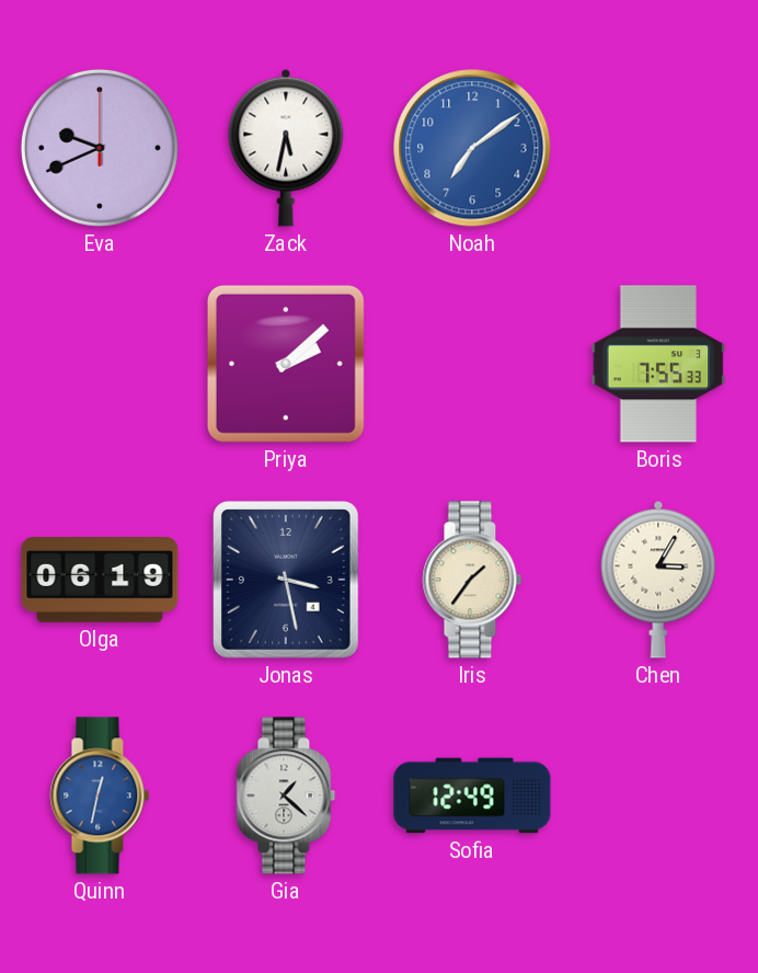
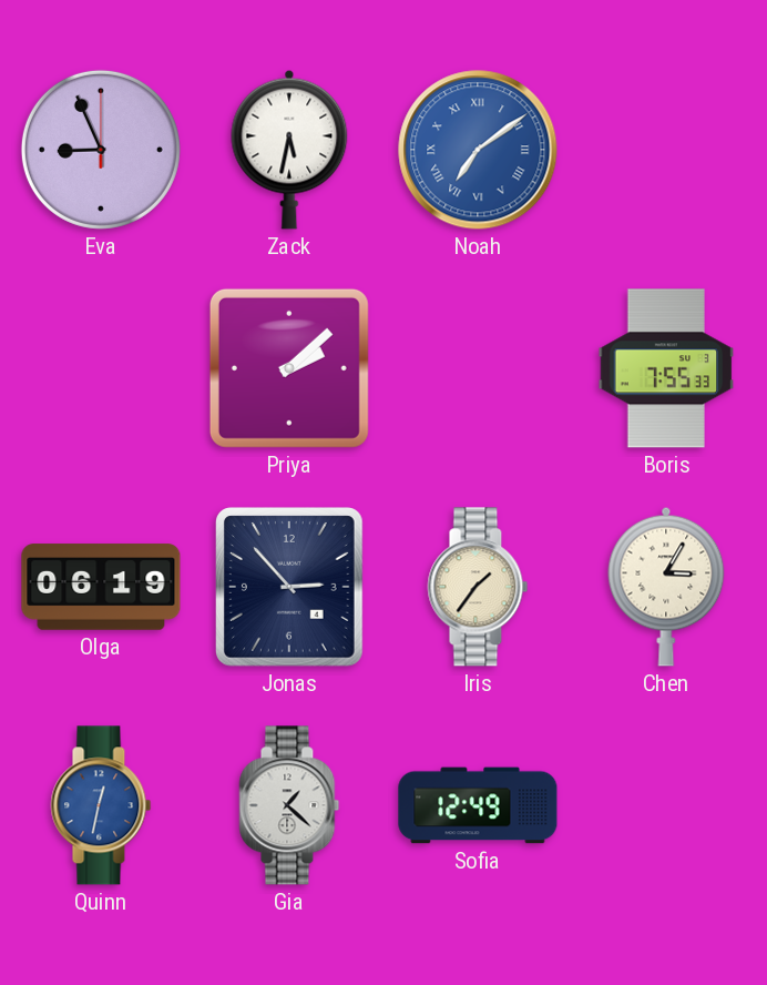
Eva: 9:41 -> 8:56 (101, 150)
Noah numerals: Arabic -> Roman (478, 150)
Jonas: 3:28 -> 2:53 (290, 587)
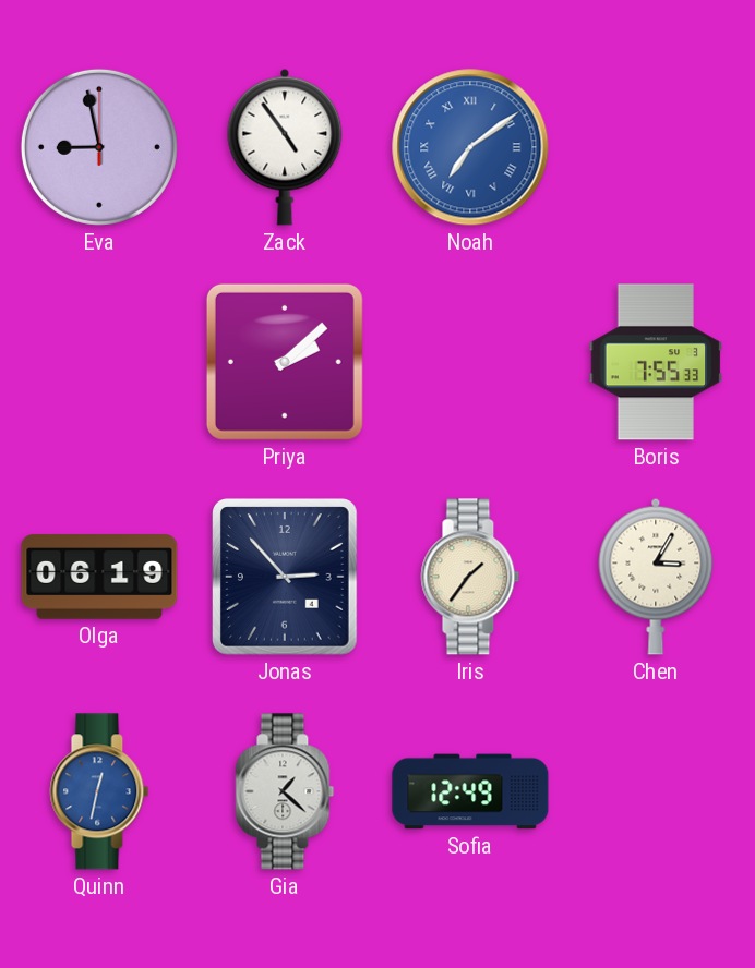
Eva: 8:56 -> 8:58 (99, 147)
Zack: 5:32 -> 4:54 (285, 147)
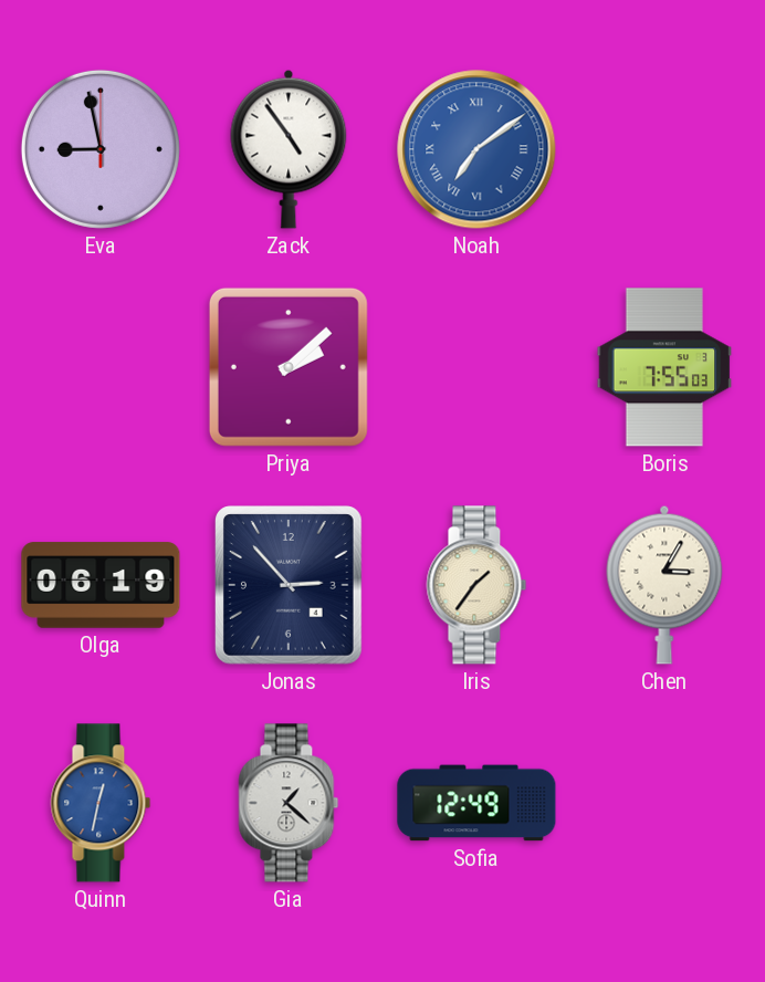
Boris: 7:55:33 -> 7:55:03 (664, 367)
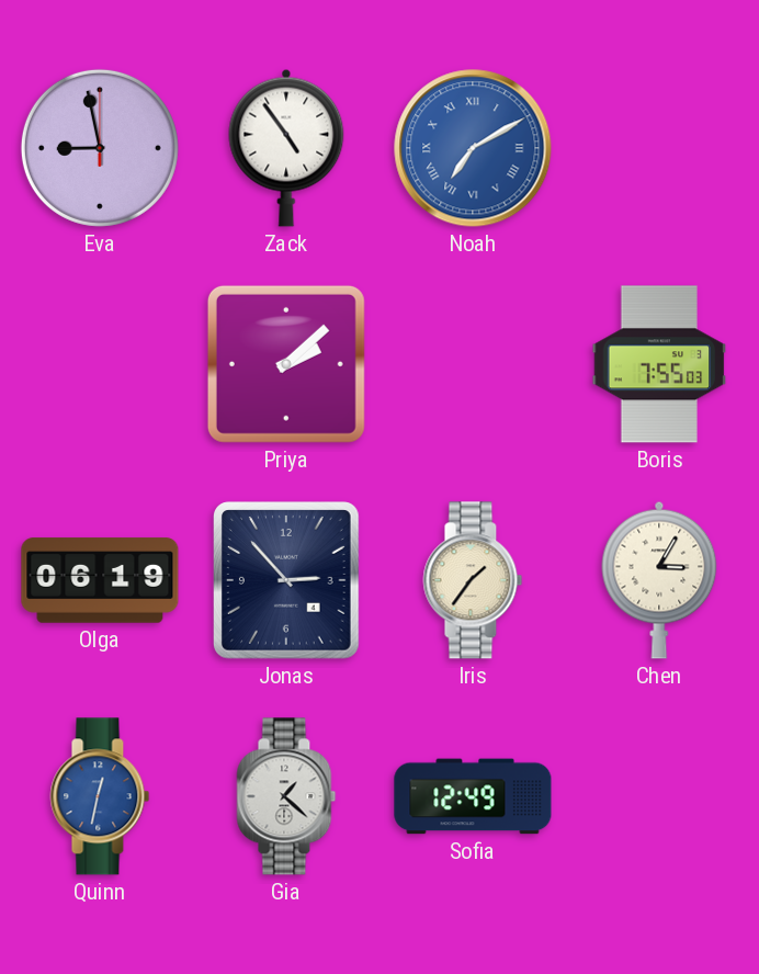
Noah: 7:09 -> 7:10 (473, 148)
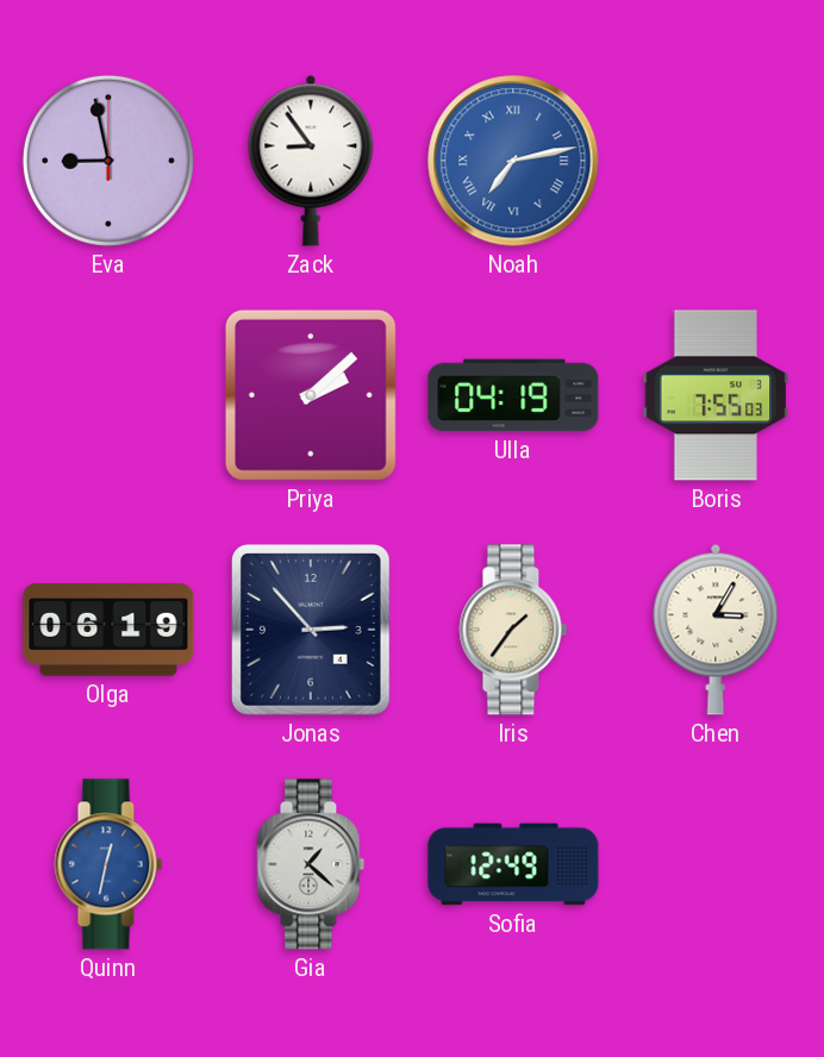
Zack: 4:54 -> 8:54 (311, 161)
Noah: 7:10 -> 7:13 (513, 161)
Ulla: none -> 04:19 (513, 395)
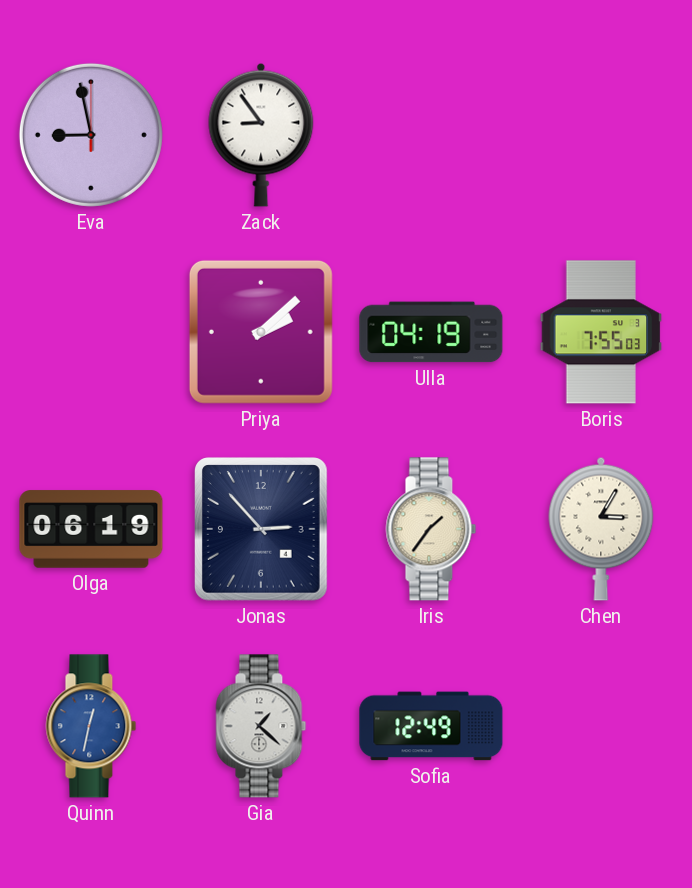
Noah: 7:13 -> none (513, 161)
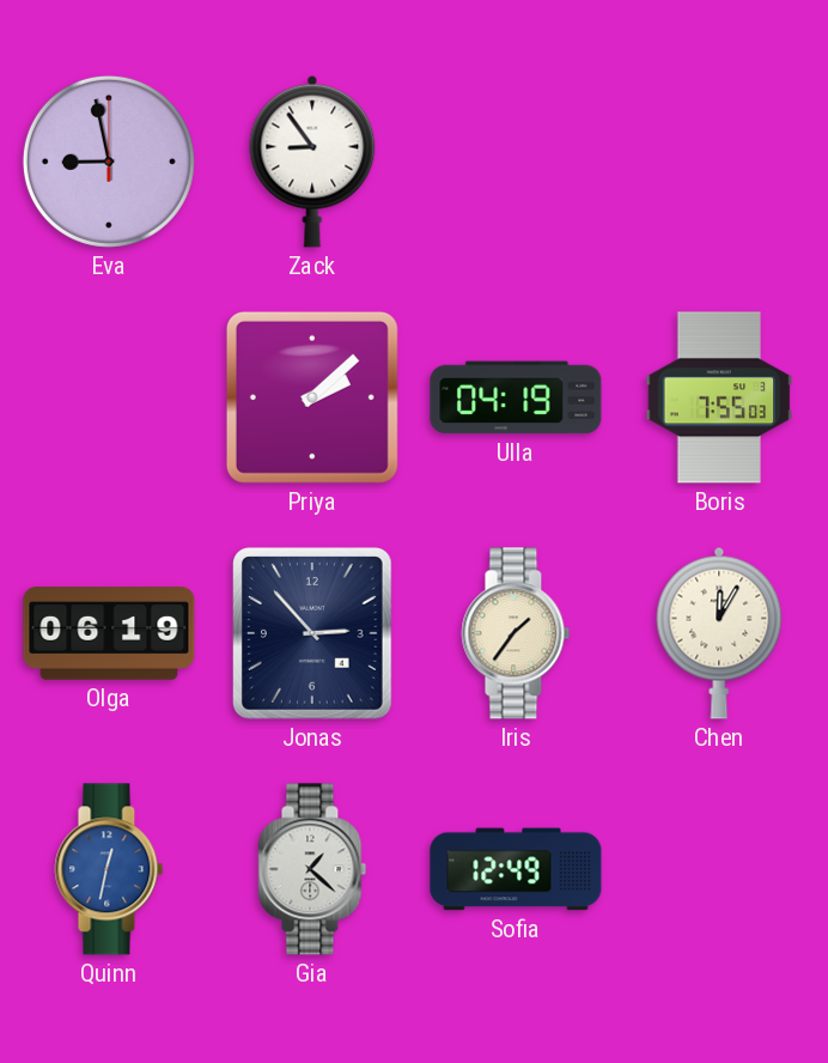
Chen: 3:05 -> 12:05 (719, 633)
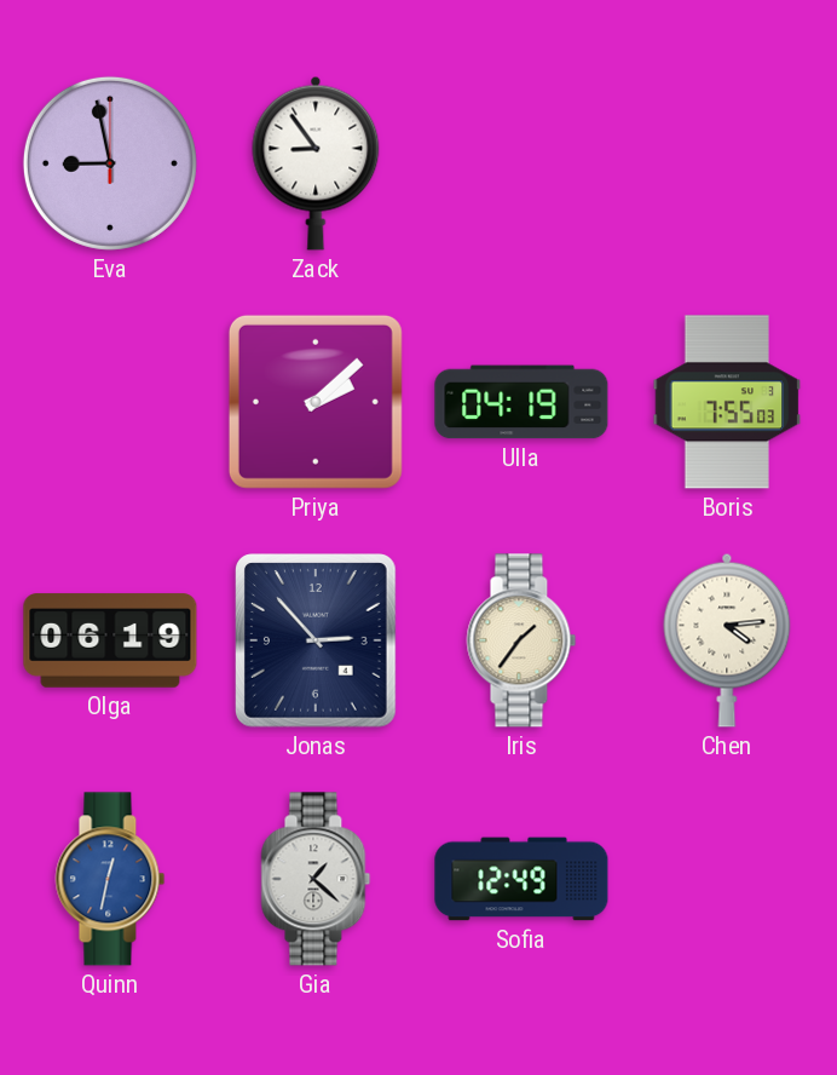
Chen: 12:05 -> 4:14 (727, 640)
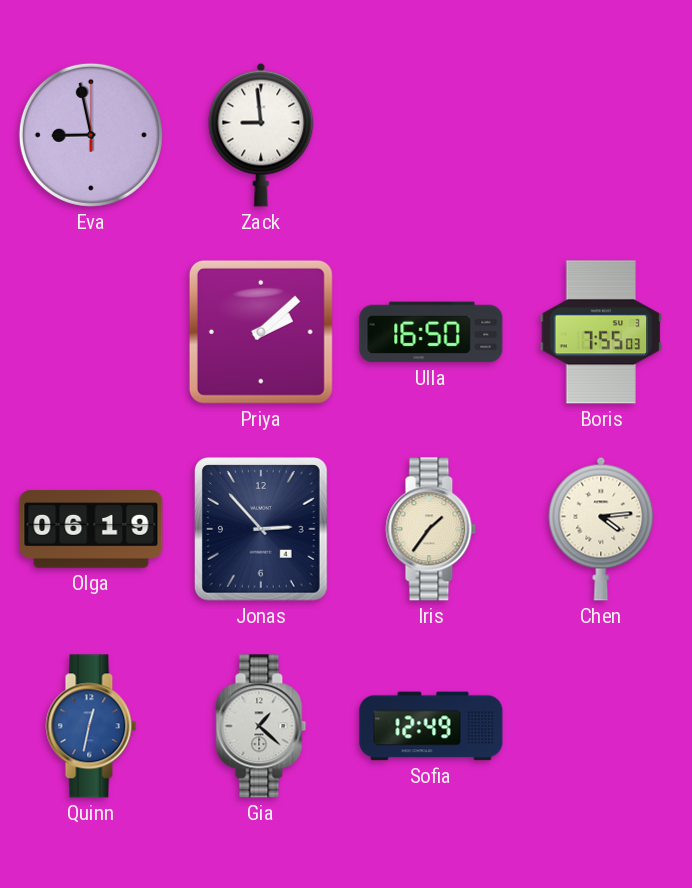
Zack: 8:54 -> 8:59 (261, 135)
Ulla: 04:19 -> 16:50 (431, 332)
